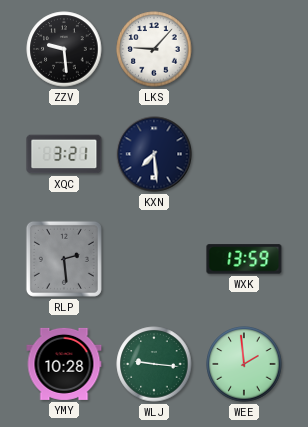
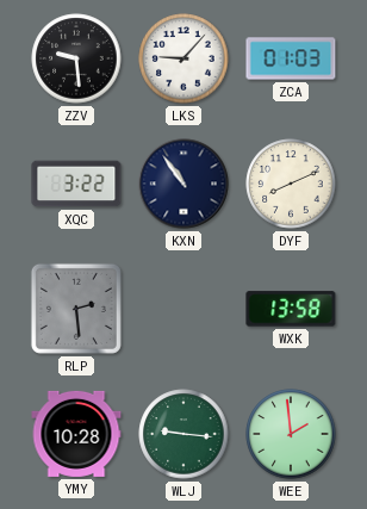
ZCA: none -> 01:03 (291, 58)
XQC: 3:21 -> 3:22 (76, 184)
KXN: 7:29 -> 10:54 (183, 184)
DYF: none -> 8:11 (291, 184)
WXK: 13:59 -> 13:58 (291, 309)
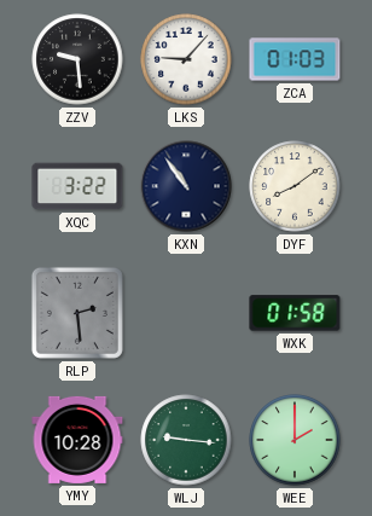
DYF: 8:11 -> 8:09 (295, 186)
WXK: 13:58 -> 01:58 (295, 313)
WEE: 1:59 -> 2:00 (295, 440)
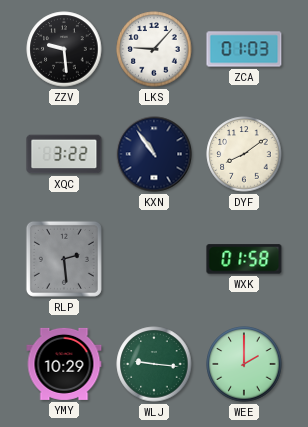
YMY: 10:28 -> 10:29 (64, 364)
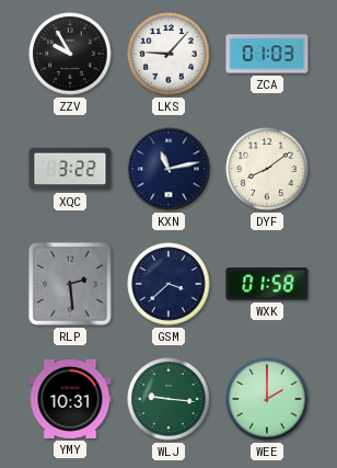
ZZV: 9:29 -> 9:55 (70, 54)
KXN: 10:54 -> 11:13 (168, 169)
GSM: none -> 3:38 (168, 284)
YMY: 10:29 -> 10:31 (70, 399)
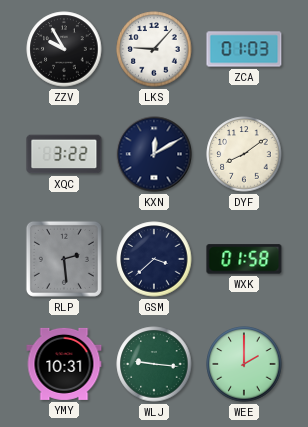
KXN: 11:13 -> 12:10 (154, 154)
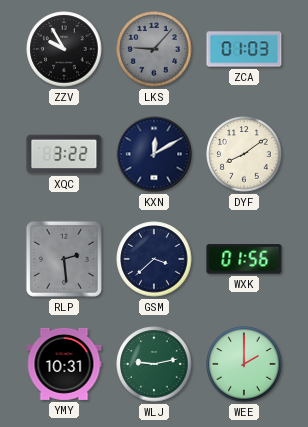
LKS dial: white -> grey (154, 49)
WXK: 01:58 -> 01:56 (244, 259)
WLJ: 9:16 -> 9:13 (154, 364)
